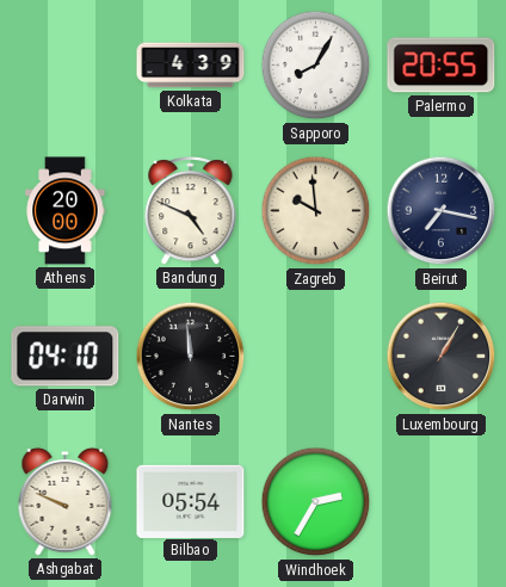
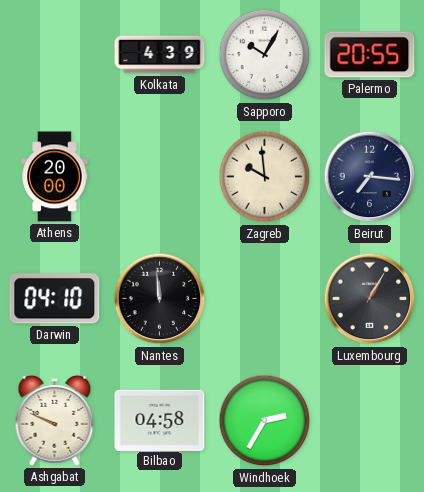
Sapporo: 8:05 -> 10:05 (265, 55)
Bandung: 4:49 -> none (191, 211)
Beirut: 7:17 -> 7:16 (370, 177)
Bilbao: 05:54 -> 04:58 (160, 420)
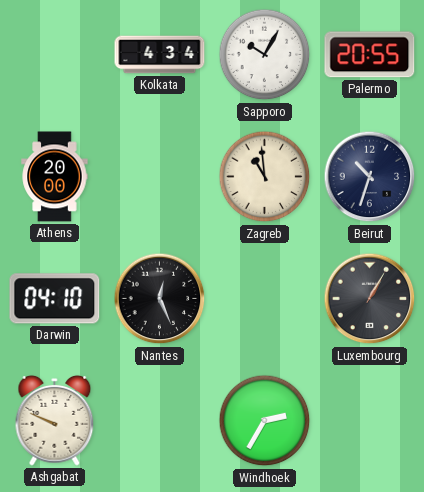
Kolkata: 4:39 -> 4:34 (160, 55)
Zagreb: 9:59 -> 10:59 (265, 177)
Beirut: 7:16 -> 10:33 (370, 177)
Nantes: 11:59 -> 12:26 (160, 299)
Bilbao: 04:58 -> none (160, 420)
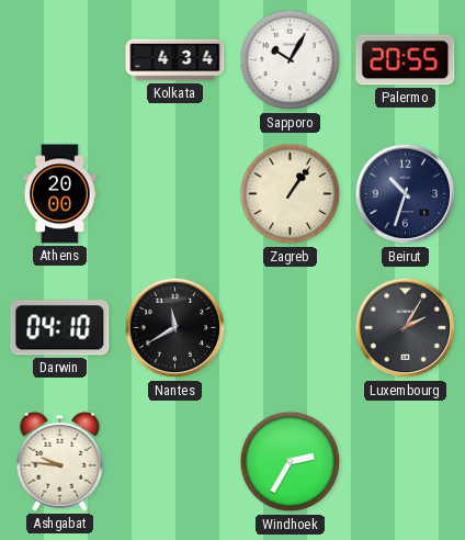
Zagreb: 10:59 -> 1:06 (291, 194)
Nantes: 12:26 -> 11:40 (175, 328)
Luxembourg: 1:05 -> 2:05 (406, 328)
Ashgabat: 9:49 -> 9:46 (60, 461)
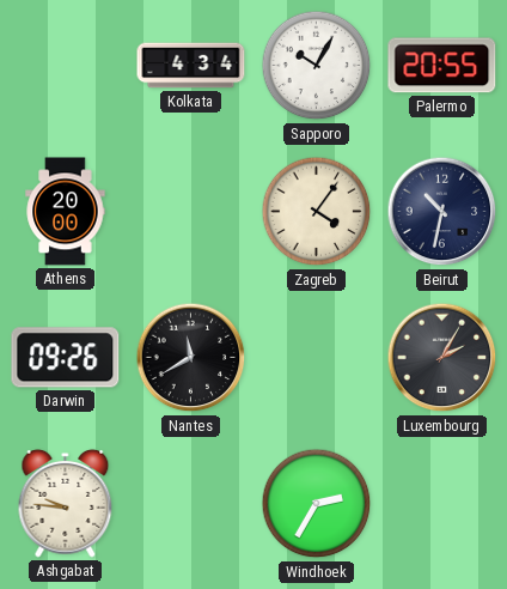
Zagreb: 1:06 -> 4:06 (317, 212)
Beirut: 10:33 -> 10:32 (442, 212)
Darwin: 04:10 -> 09:26 (66, 358)
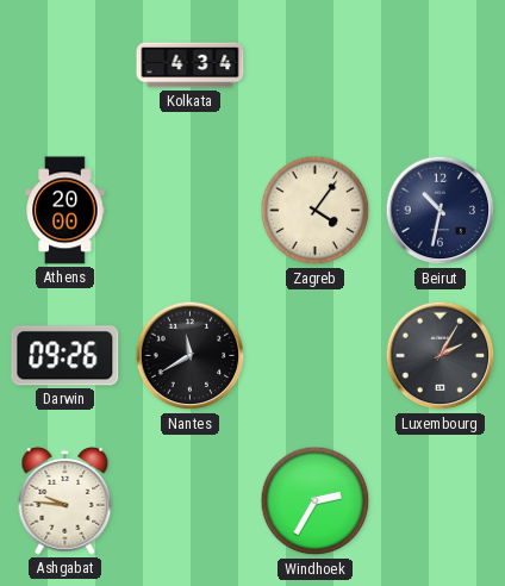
Sapporo: 10:05 -> none (317, 66)
Palermo: 20:55 -> none (442, 66)
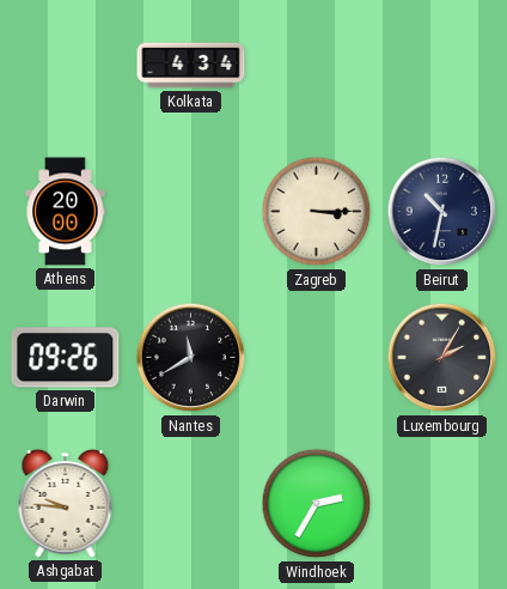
Zagreb: 4:06 -> 3:15 (317, 212)
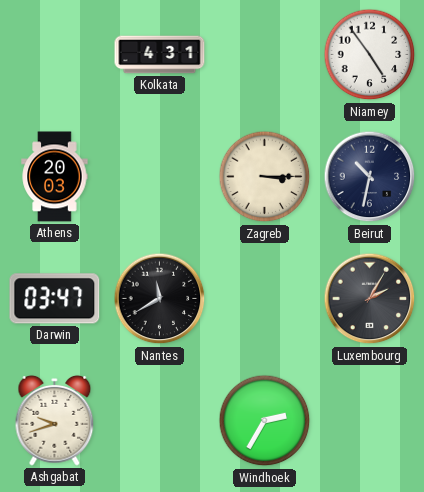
Kolkata: 4:34 -> 4:31 (160, 55)
Niamey: none -> 4:54 (370, 55)
Athens: 20:00 -> 20:03 (55, 177)
Darwin: 09:26 -> 03:47 (55, 299)
Ashgabat: 9:46 -> 9:42 (55, 420)
